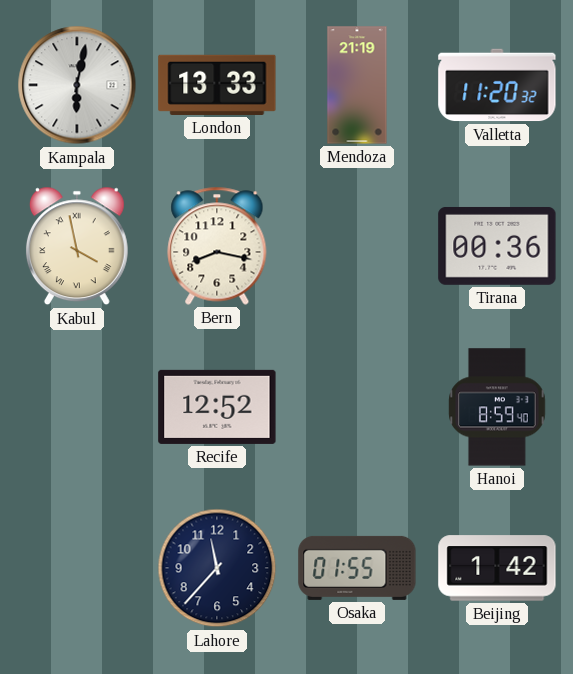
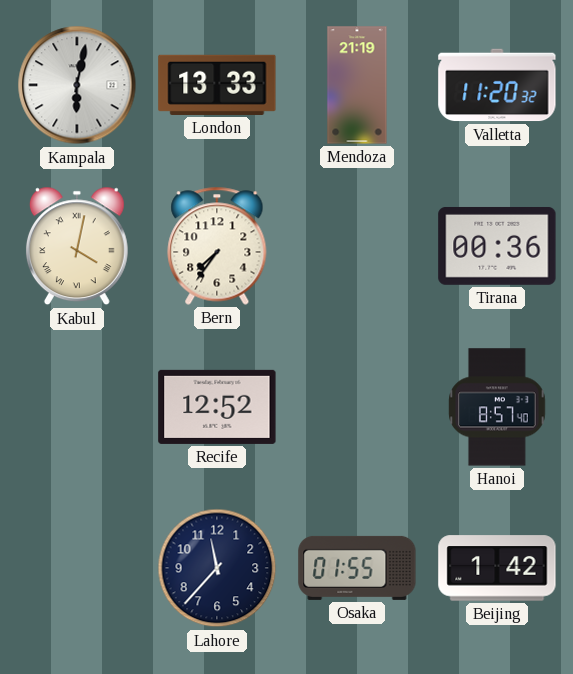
Kabul: 3:58 -> 4:02 (77, 246)
Bern: 8:17 -> 7:36 (217, 246)
Hanoi: 8:59 -> 8:57 (497, 407)
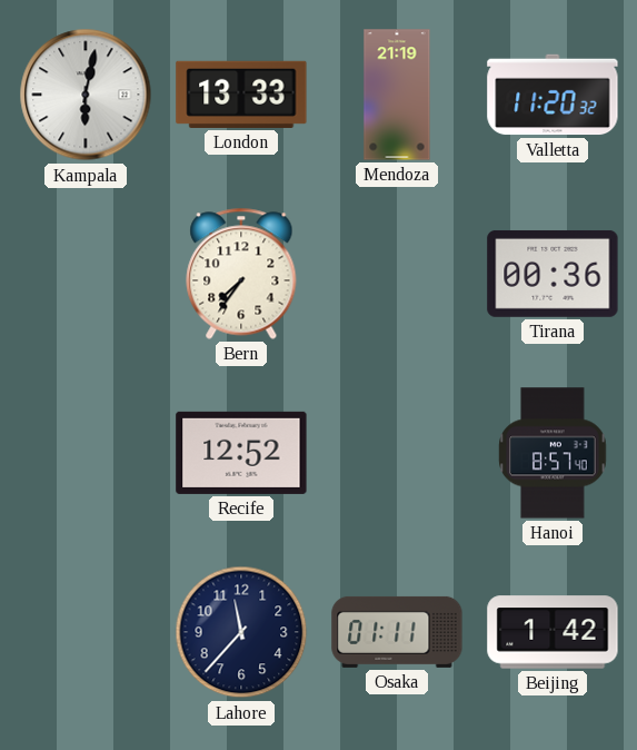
Kabul: 4:02 -> none (77, 246)
Osaka: 01:55 -> 01:11 (397, 632)
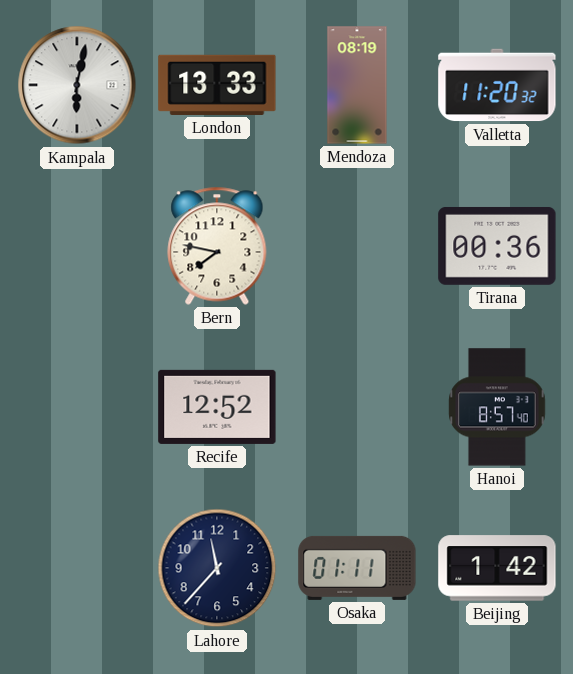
Mendoza: 21:19 -> 08:19 (357, 85)
Bern: 7:36 -> 7:47 (217, 246)
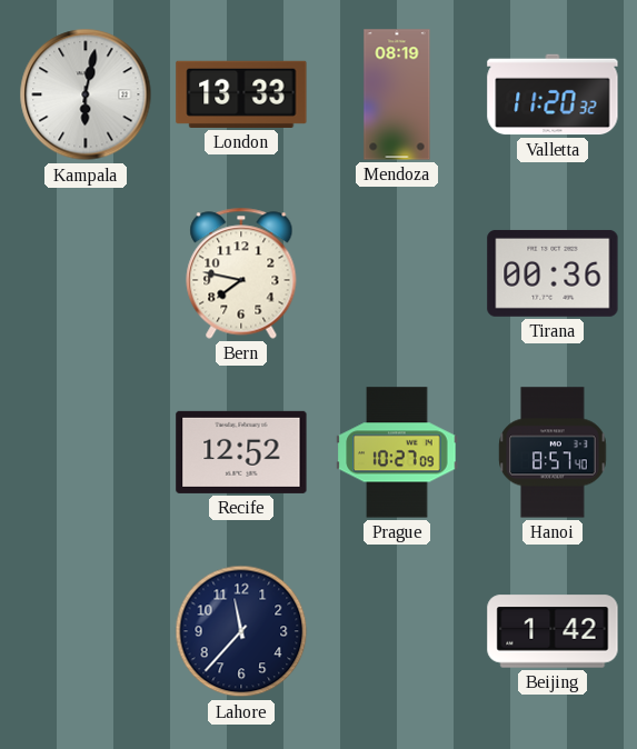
Prague: none -> 10:27 (397, 452)
Osaka: 01:11 -> none (357, 568)
